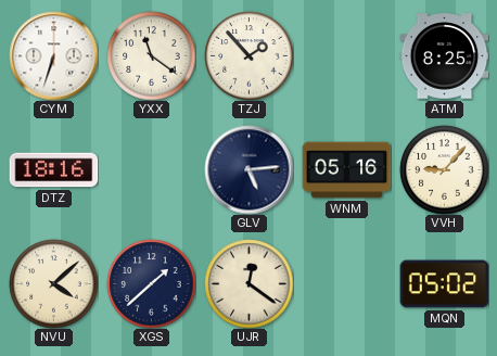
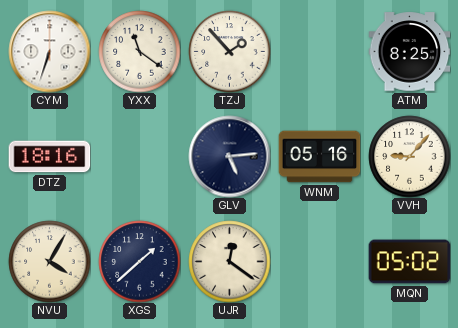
NVU: 4:08 -> 4:05 (49, 261)
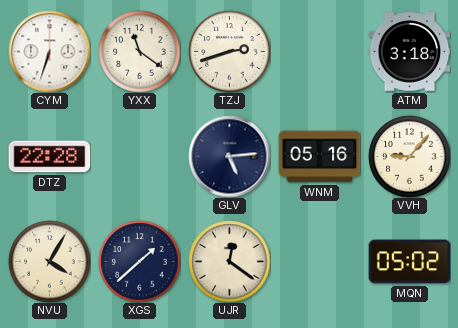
TZJ: 1:53 -> 2:42 (229, 51)
ATM: 8:25 -> 3:18 (409, 52)
DTZ: 18:16 -> 22:28 (49, 157)
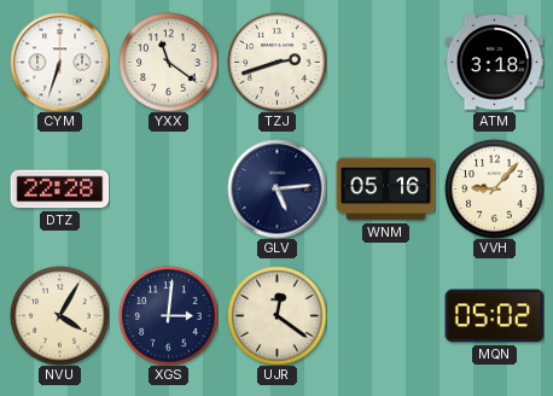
XGS: 1:38 -> 3:01 (168, 315)
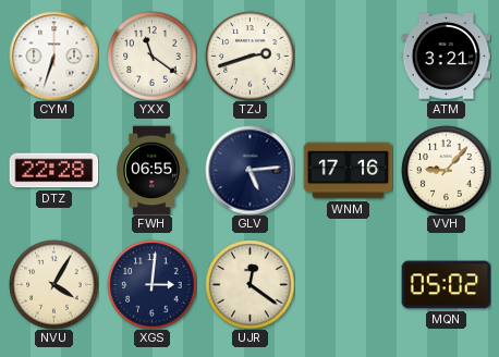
ATM: 3:18 -> 3:21 (446, 57)
FWH: none -> 06:55 (153, 170)
WNM: 05:16 -> 17:16 (348, 171)
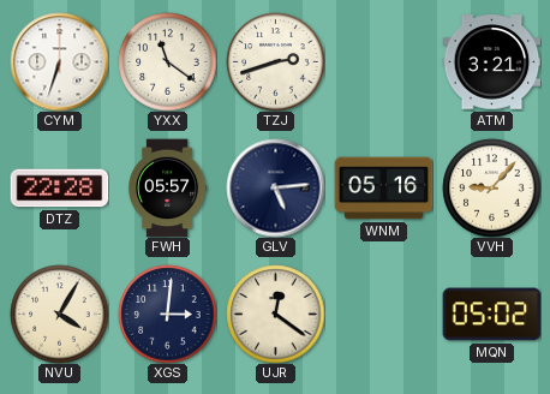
FWH: 06:55 -> 05:57 (168, 187)
WNM: 17:16 -> 05:16 (383, 189)
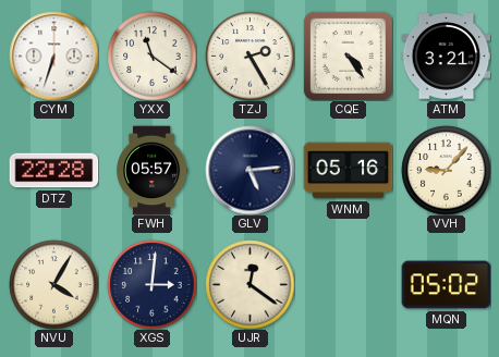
TZJ: 2:42 -> 2:25 (249, 56)
CQE: none -> 4:24 (348, 56)
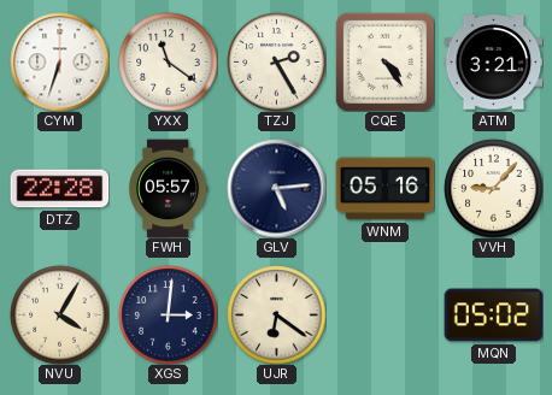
UJR: 12:21 -> 6:21 (276, 314)
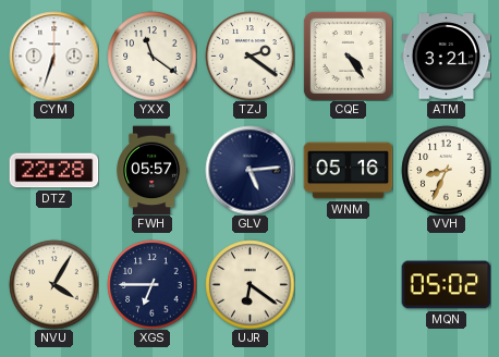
TZJ: 2:25 -> 2:21 (249, 56)
VVH: 9:07 -> 8:34 (446, 170)
XGS: 3:01 -> 6:45 (151, 284)
